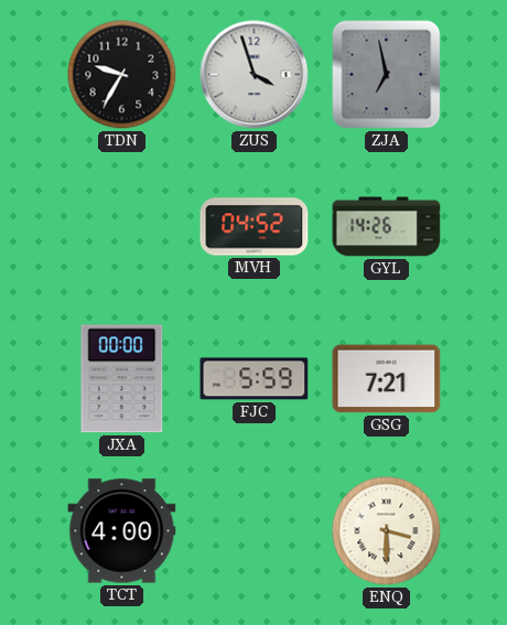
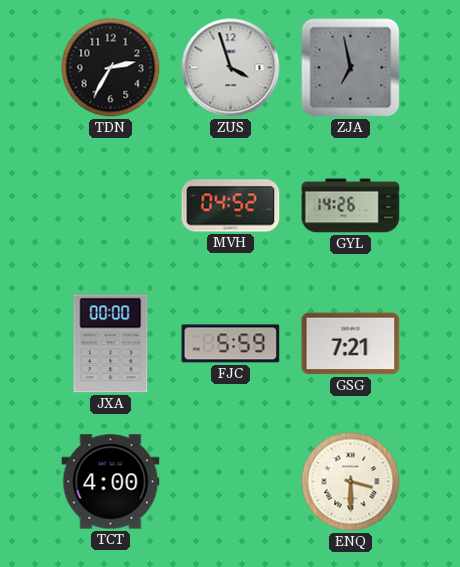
TDN: 9:35 -> 2:35 (111, 68)
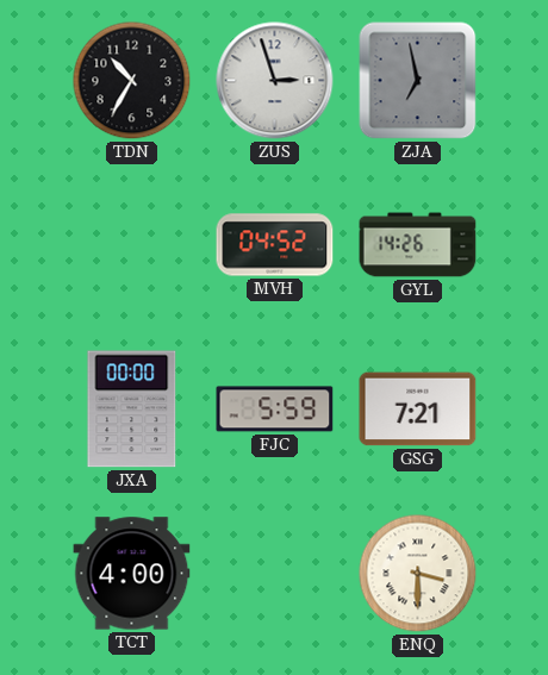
TDN: 2:35 -> 10:35 (132, 81)
ZUS: 3:57 -> 2:57 (275, 81)
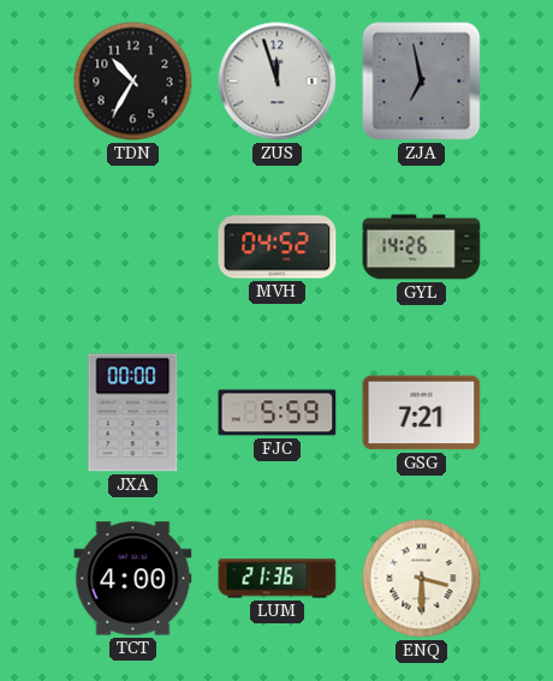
ZUS: 2:57 -> 11:57 (278, 82)
LUM: none -> 21:36 (278, 579)
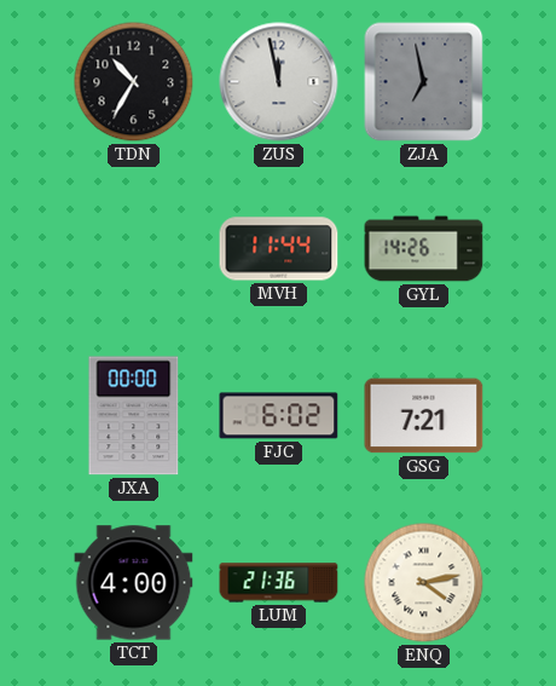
ZUS: 11:57 -> 11:58 (279, 82)
MVH: 04:52 -> 11:44 (279, 249)
FJC: 5:59 -> 6:02 (279, 416)
ENQ: 3:30 -> 4:13 (424, 583)
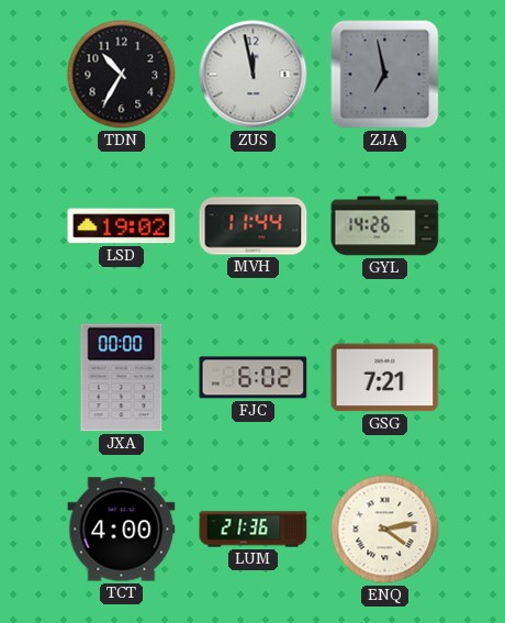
LSD: none -> 19:02 (122, 226)
